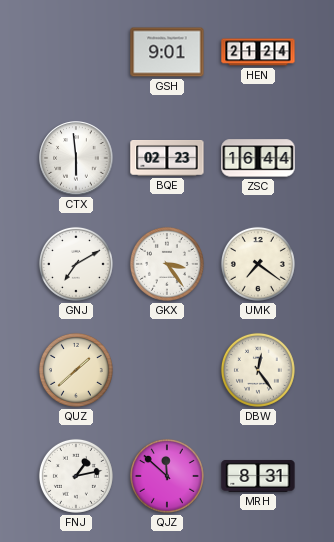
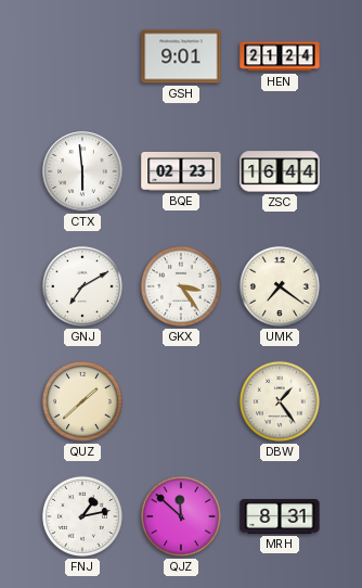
DBW: 12:24 -> 1:24 (280, 401)
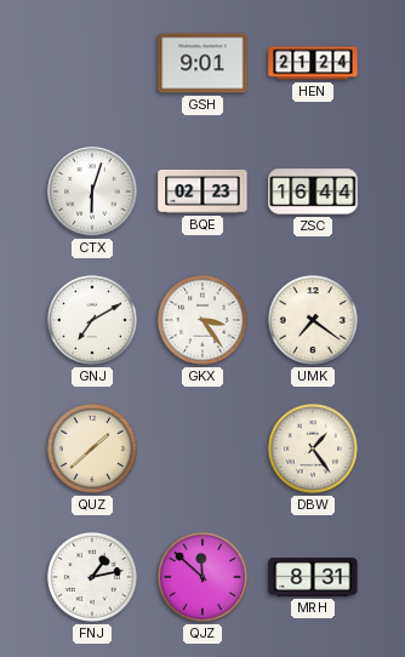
CTX: 5:59 -> 6:03 (92, 192)
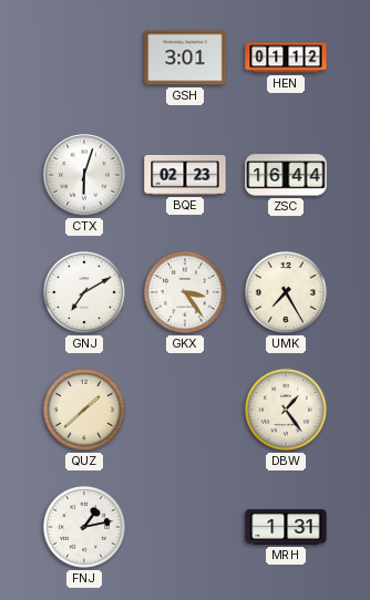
GSH: 9:01 -> 3:01 (185, 58)
HEN: 21:24 -> 01:12 (286, 58)
UMK: 7:21 -> 7:25 (286, 292)
QJZ: 11:52 -> none (202, 577)
MRH: 8:31 -> 1:31 (286, 527)
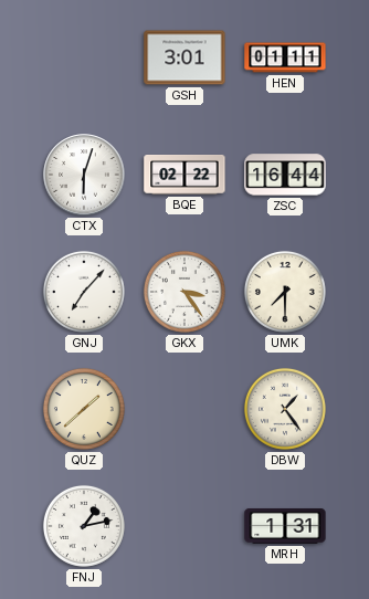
HEN: 01:12 -> 01:11 (285, 57)
BQE: 02:23 -> 02:22 (184, 176)
GNJ: 7:10 -> 7:07 (84, 292)
UMK: 7:25 -> 7:30 (285, 292)
